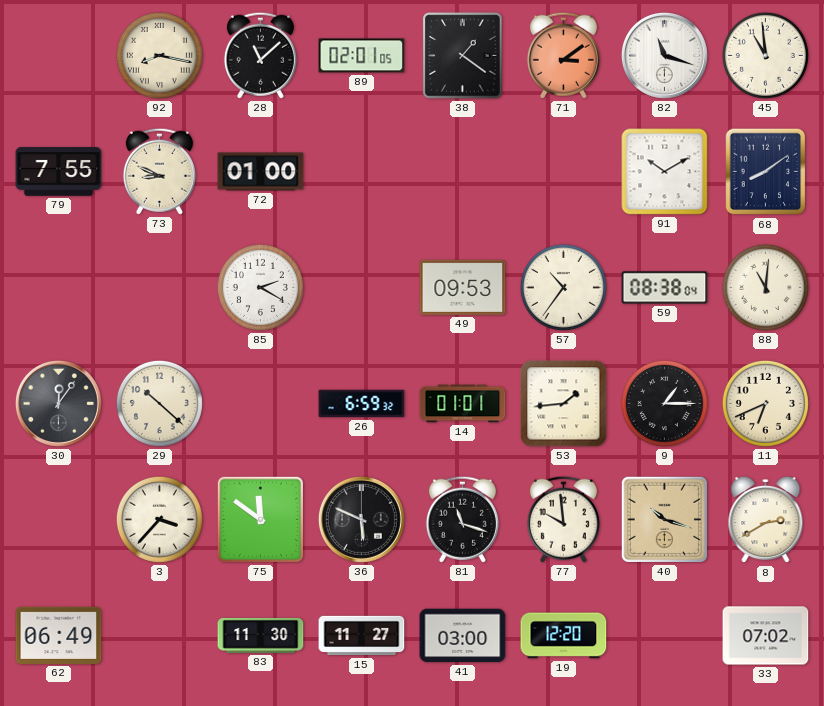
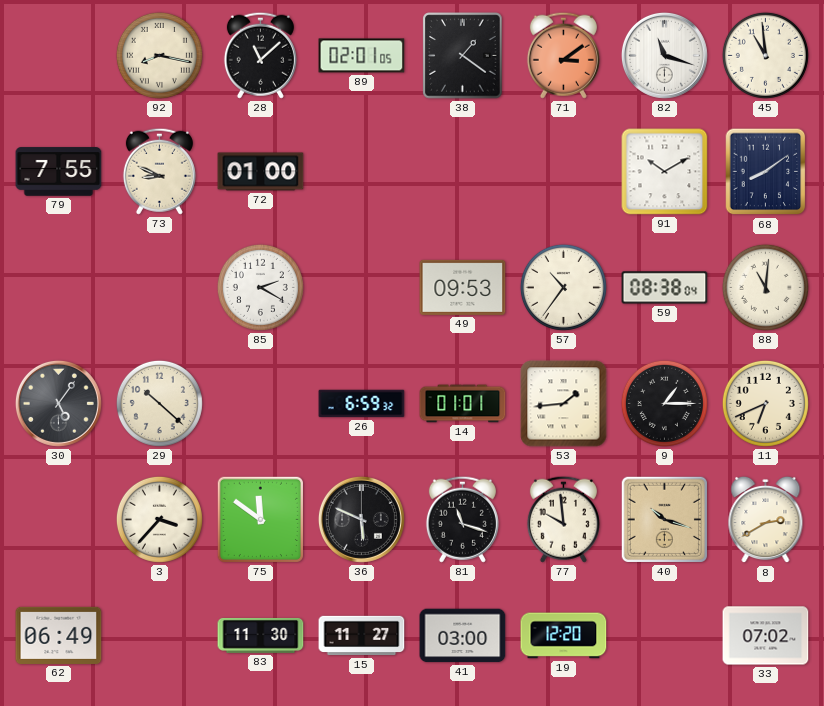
30: 12:06 -> 5:06 (58, 403)
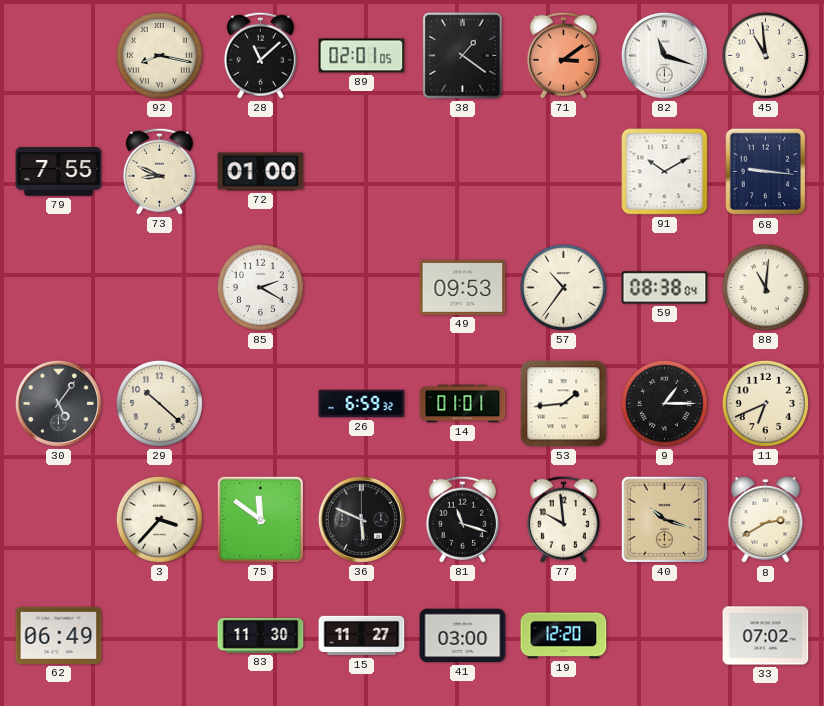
68: 8:09 -> 9:16 (766, 172)
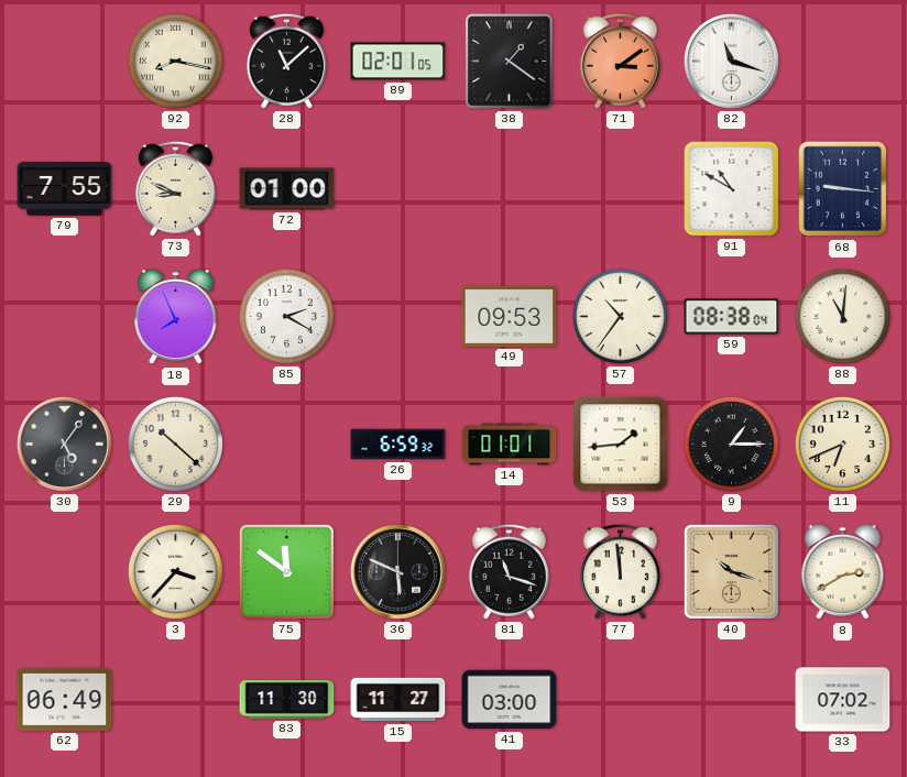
45: 10:59 -> none (765, 55)
91: 10:10 -> 10:50 (732, 189)
18: none -> 7:56 (176, 317)
77: 9:59 -> 11:59 (620, 571)
19: 12:20 -> none (564, 636)
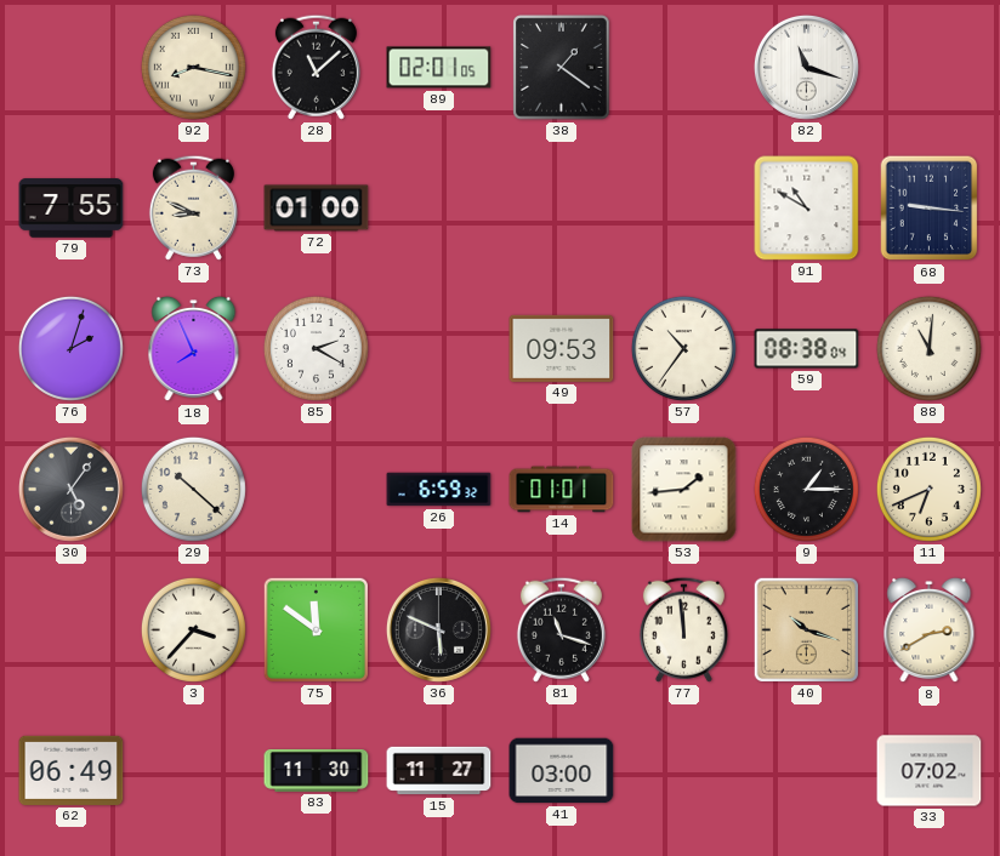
71: 3:09 -> none (620, 61)
76: none -> 2:03 (70, 348)
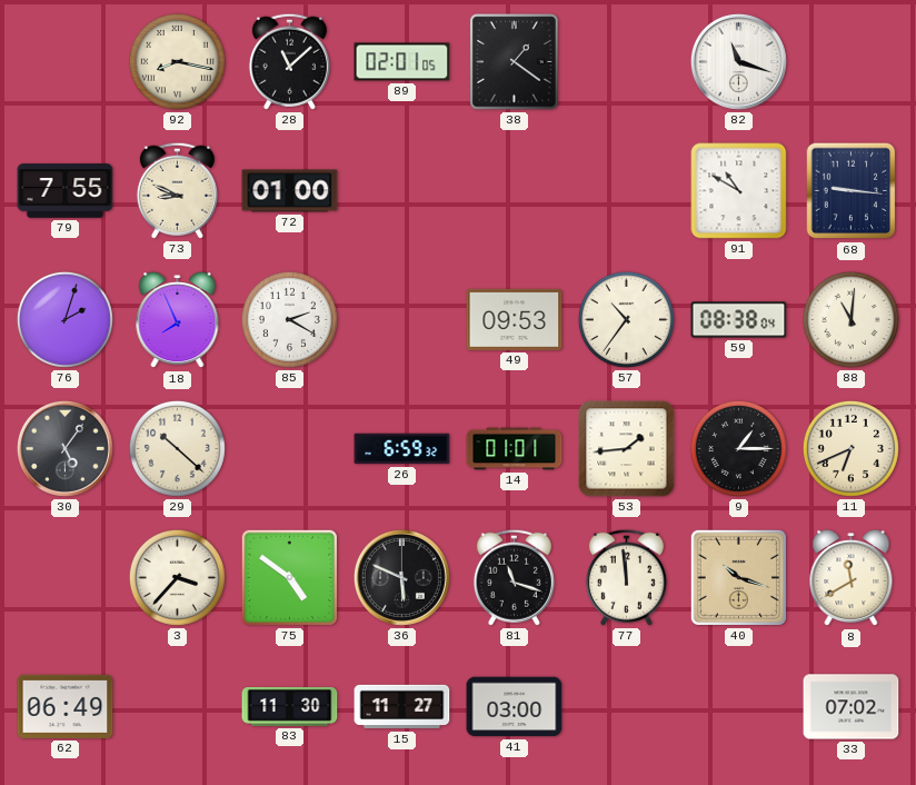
75: 11:51 -> 4:51 (289, 577)
8: 2:40 -> 11:40 (852, 578)
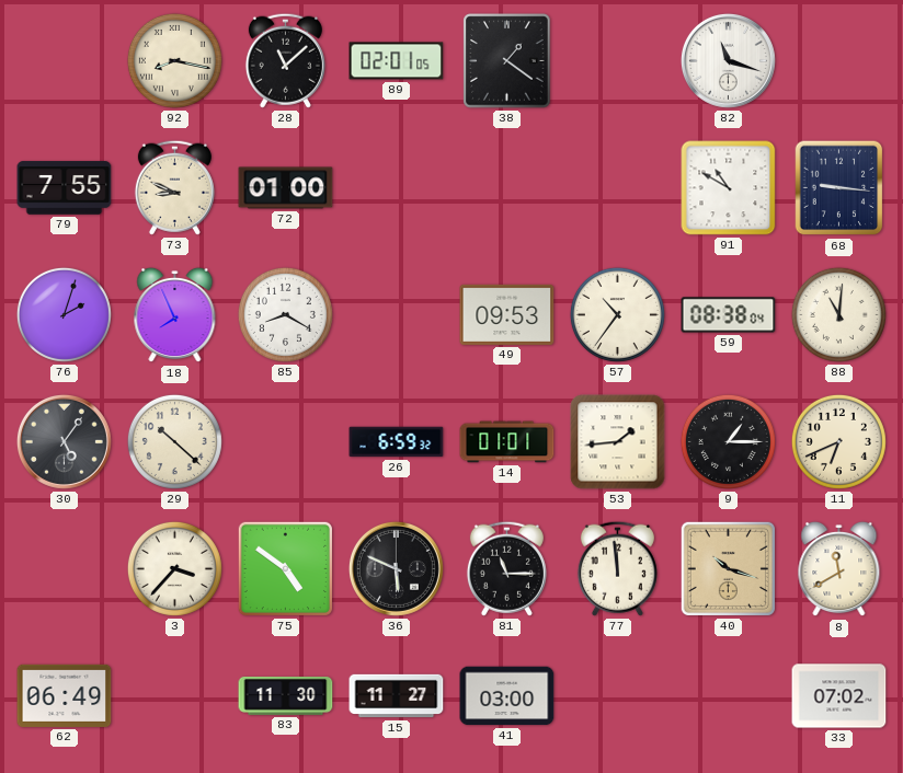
85: 2:20 -> 8:20 (285, 314)
81: 11:18 -> 11:15 (506, 568)
